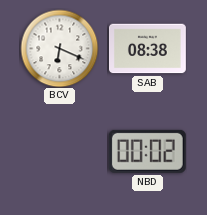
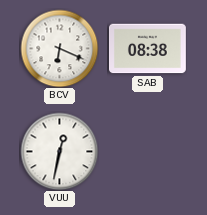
VUU: none -> 12:32 (59, 151)
NBD: 00:02 -> none (147, 151)
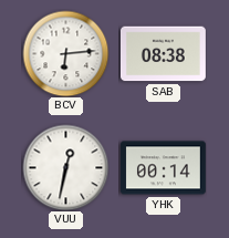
BCV: 6:19 -> 6:14 (65, 53)
YHK: none -> 00:14 (164, 168)
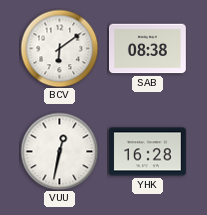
BCV: 6:14 -> 6:09 (59, 48)
YHK: 00:14 -> 16:28 (148, 152)
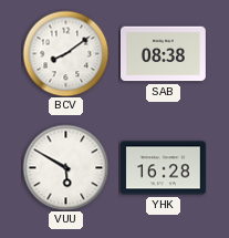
BCV: 6:09 -> 8:09 (65, 53)
VUU: 12:32 -> 5:50 (65, 167)
